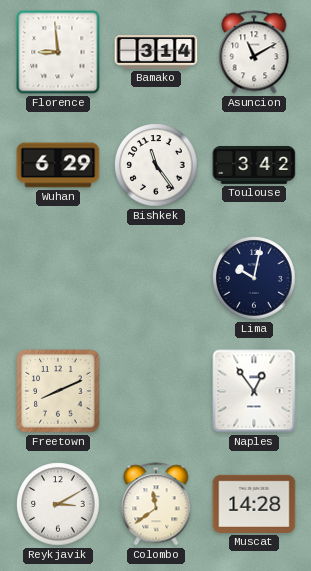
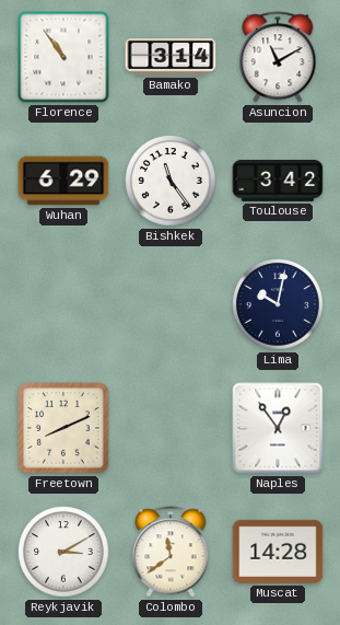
Florence: 8:59 -> 10:54 (63, 57)
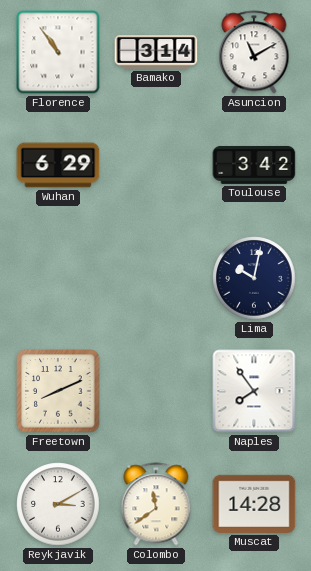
Bishkek: 11:24 -> none (171, 181)
Naples: 12:54 -> 7:54 (254, 391)
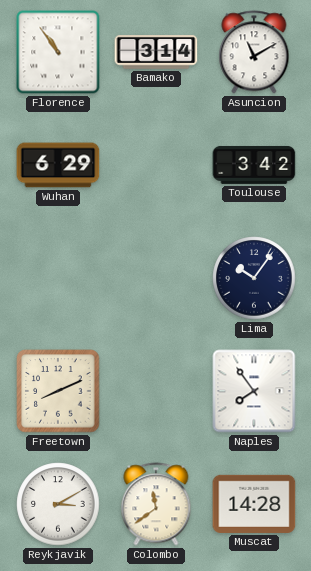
Lima: 10:02 -> 10:06 (254, 278)
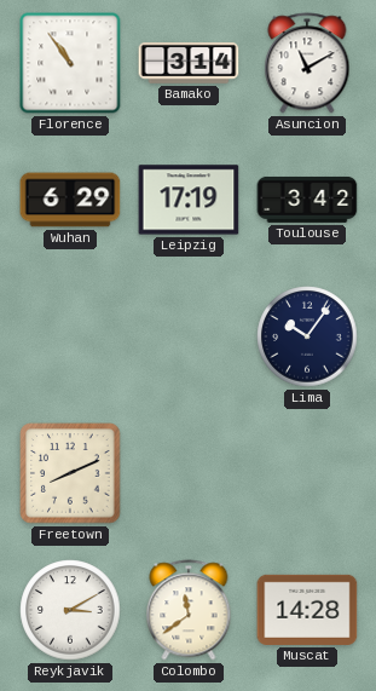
Leipzig: none -> 17:19 (189, 200)
Naples: 7:54 -> none (254, 391)
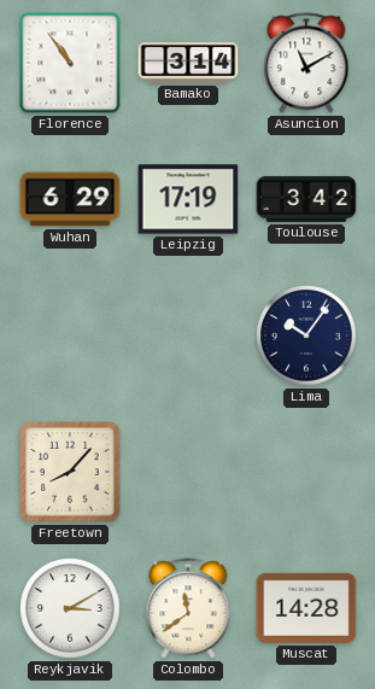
Freetown: 8:11 -> 8:07 (70, 472)
